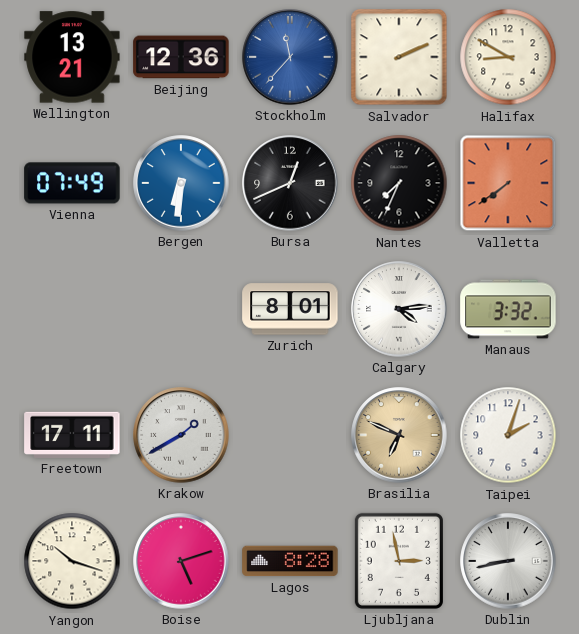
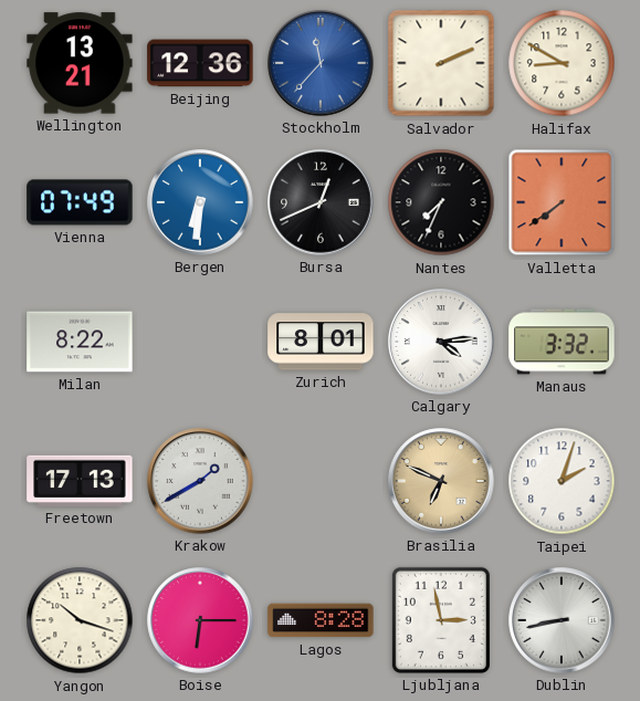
Milan: none -> 8:22 (80, 342)
Freetown: 17:11 -> 17:13 (80, 481)
Boise: 5:12 -> 6:15 (200, 620)
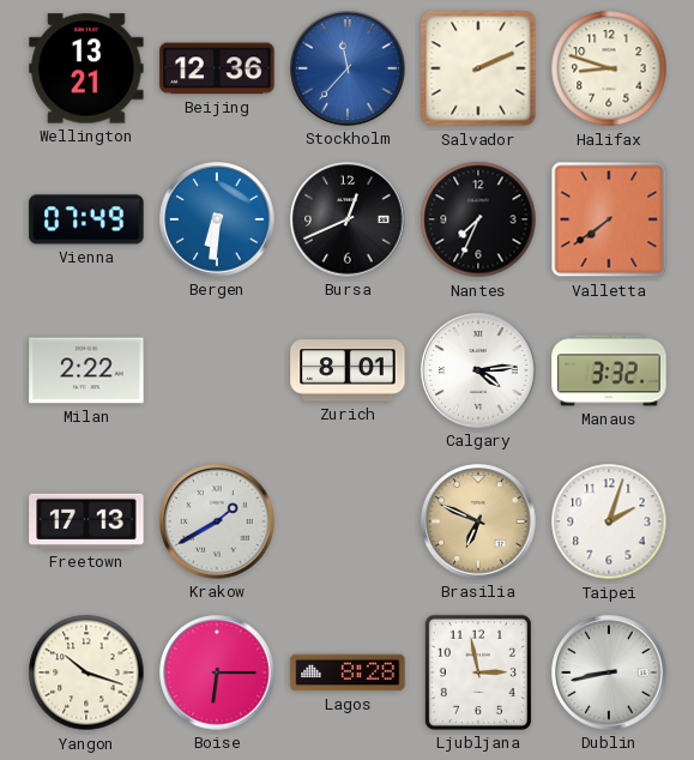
Halifax: 8:50 -> 8:48 (609, 68)
Milan: 8:22 -> 2:22 (86, 370)
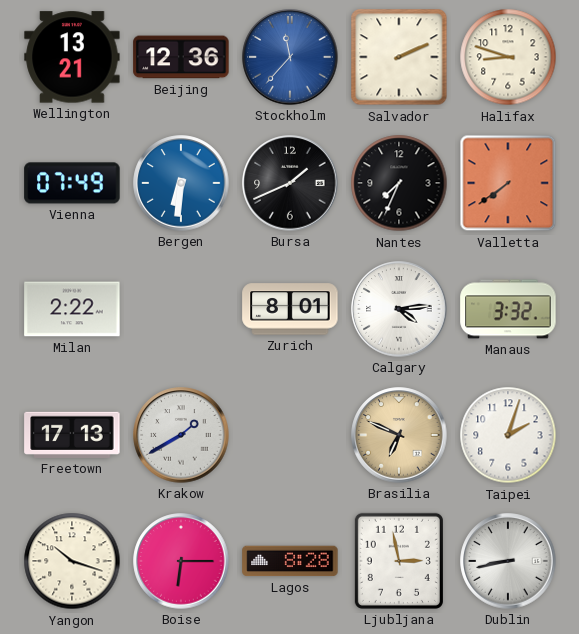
Bursa: 12:41 -> 1:41 (290, 183)
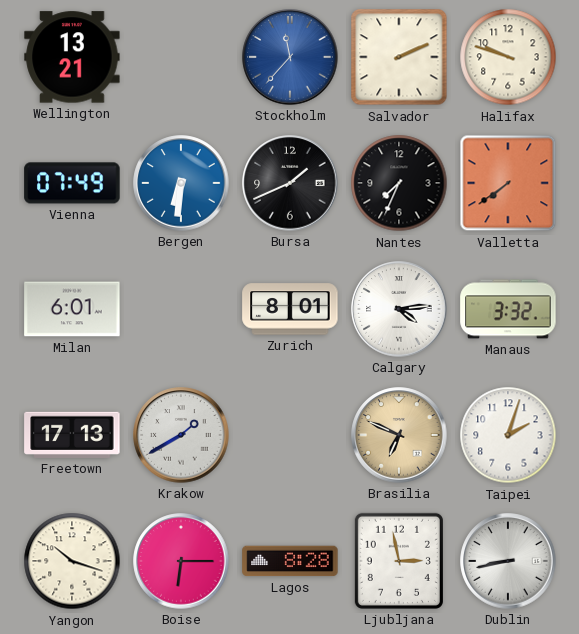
Beijing: 12:36 -> none (181, 57)
Halifax: 8:48 -> 9:48 (508, 57)
Milan: 2:22 -> 6:01 (72, 309)
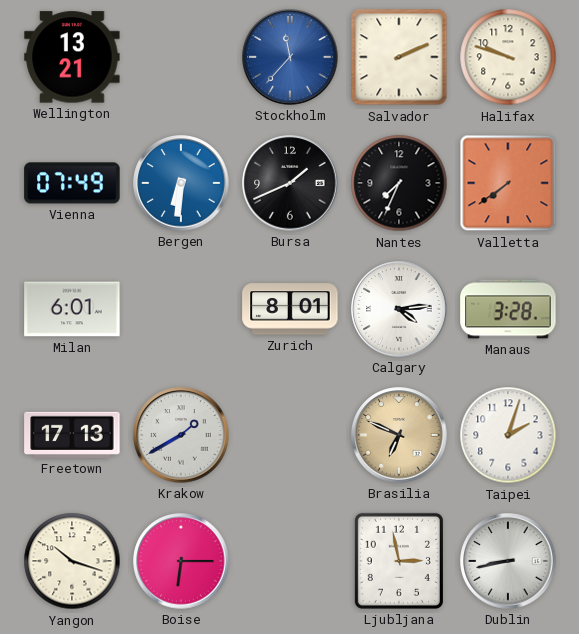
Manaus: 3:32 -> 3:28 (508, 309)
Lagos: 8:28 -> none (290, 561)
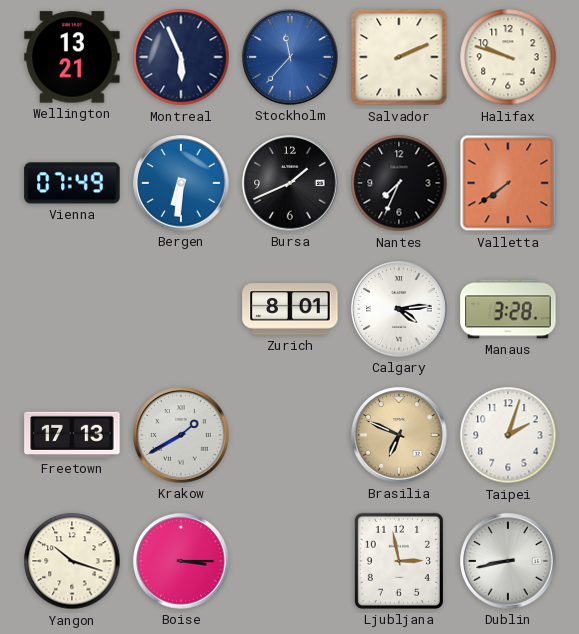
Montreal: none -> 5:56 (181, 57)
Milan: 6:01 -> none (72, 309)
Boise: 6:15 -> 3:15 (181, 561)
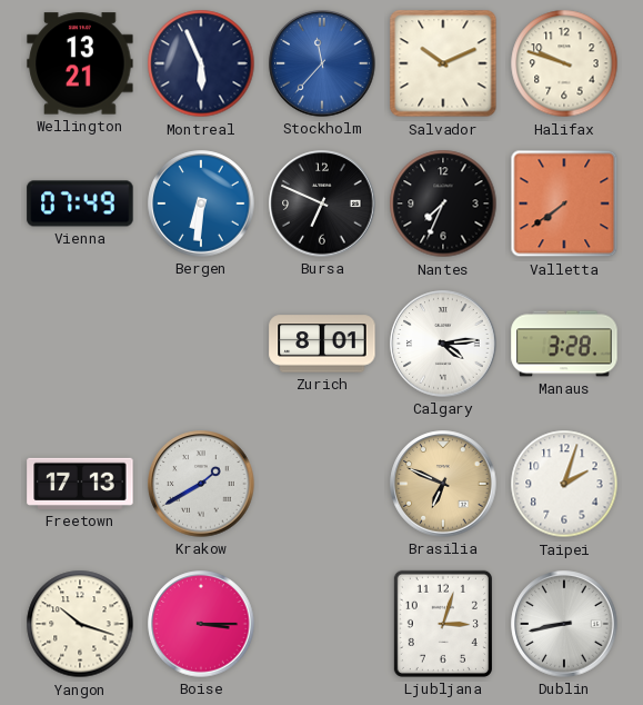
Salvador: 2:11 -> 10:11 (443, 63)
Bursa: 1:41 -> 6:49 (322, 203)
Ljubljana: 2:58 -> 3:03 (443, 624)
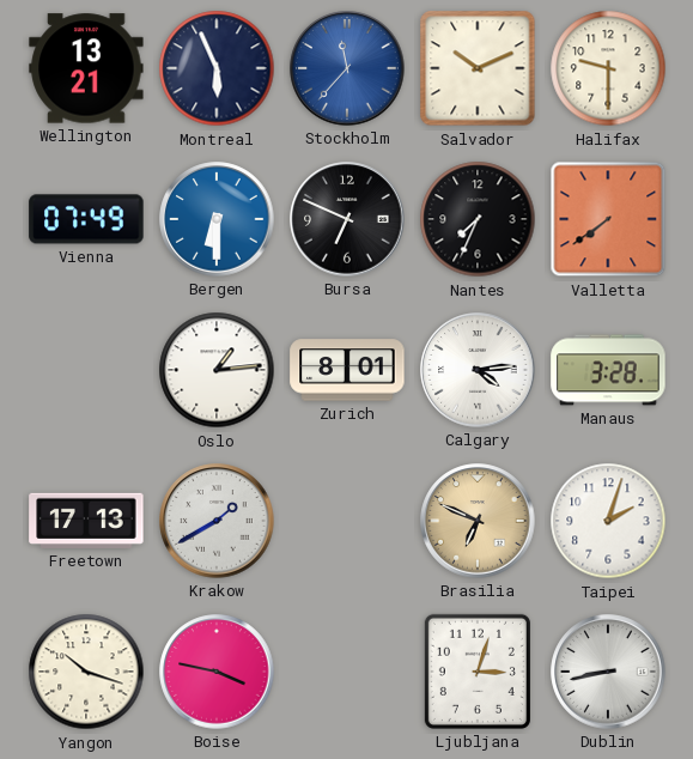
Halifax: 9:48 -> 9:30 (608, 68)
Bergen: 6:31 -> 6:30 (217, 219)
Oslo: none -> 1:14 (217, 370)
Boise: 3:15 -> 3:47 (217, 672)
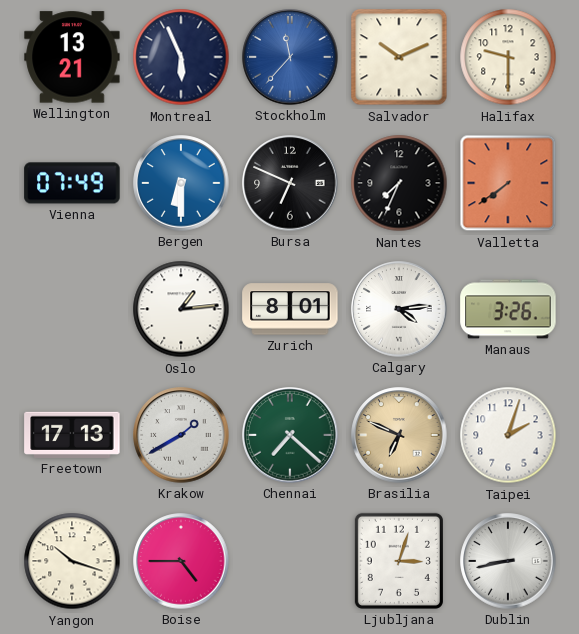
Manaus: 3:28 -> 3:26 (508, 309)
Chennai: none -> 7:22 (290, 435)
Boise: 3:47 -> 4:45 (181, 561)
